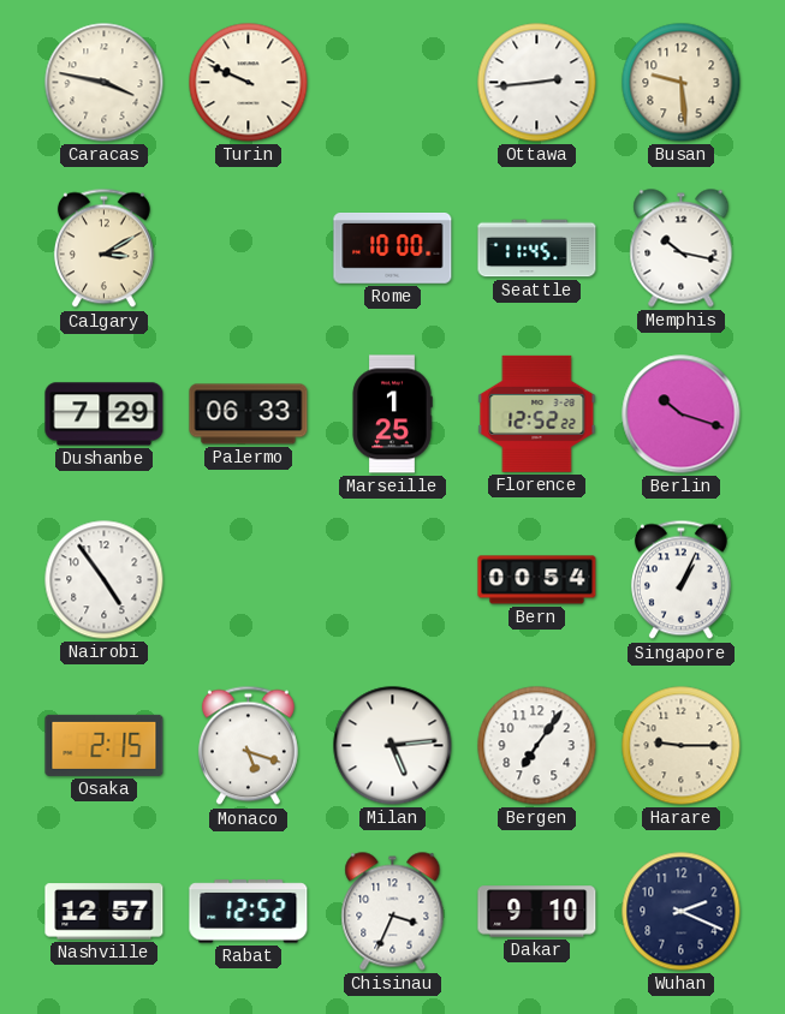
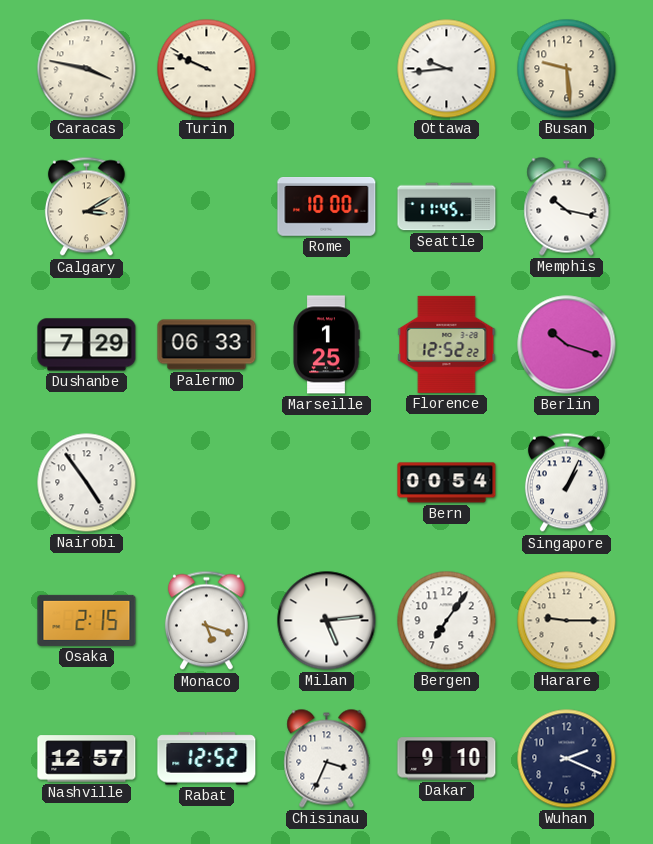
Ottawa: 2:44 -> 9:44 (447, 69)
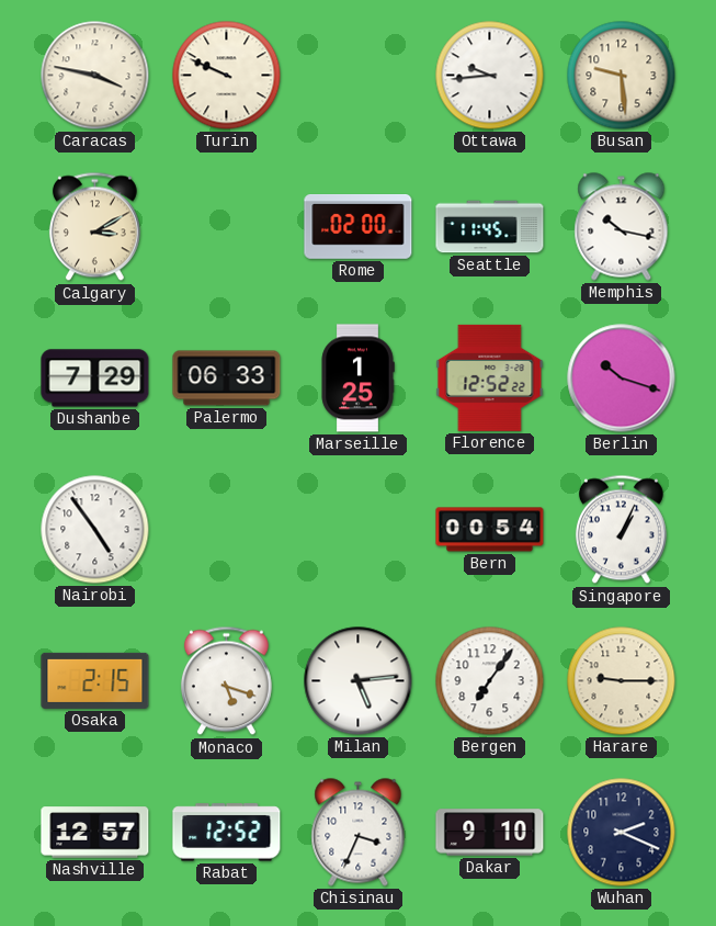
Rome: 10:00 -> 02:00 (359, 227)
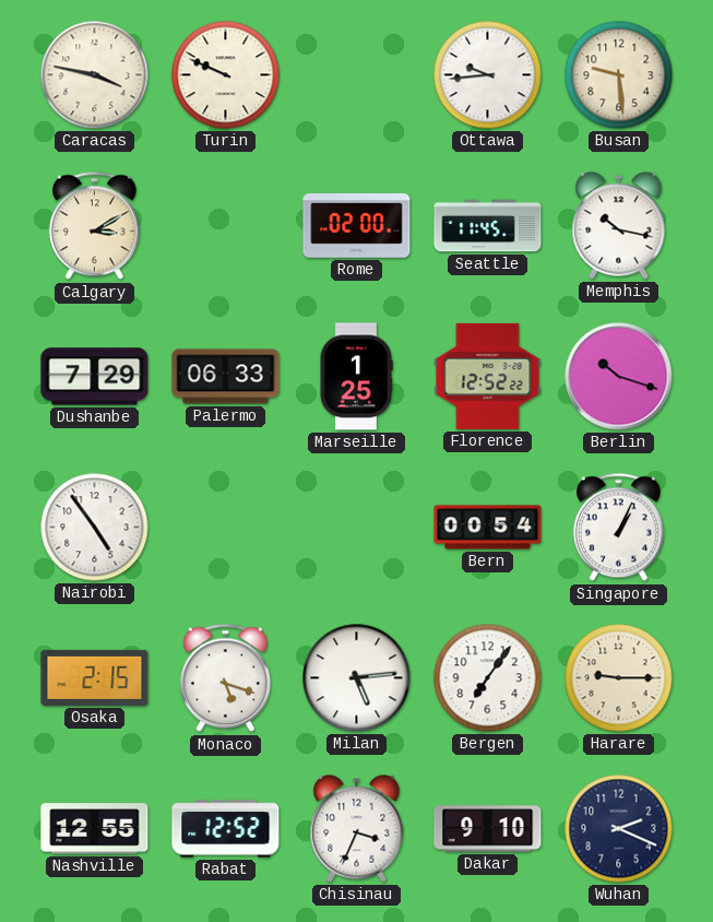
Nashville: 12:57 -> 12:55 (95, 829)
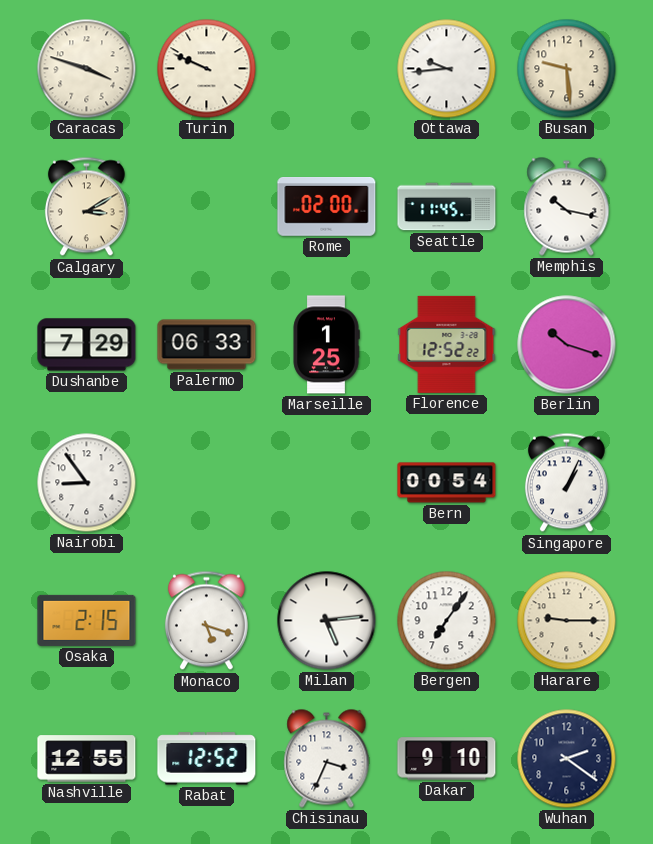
Caracas: 3:47 -> 3:48 (87, 69)
Nairobi: 4:54 -> 8:54 (87, 483)
Wuhan: 2:19 -> 2:21 (567, 759)
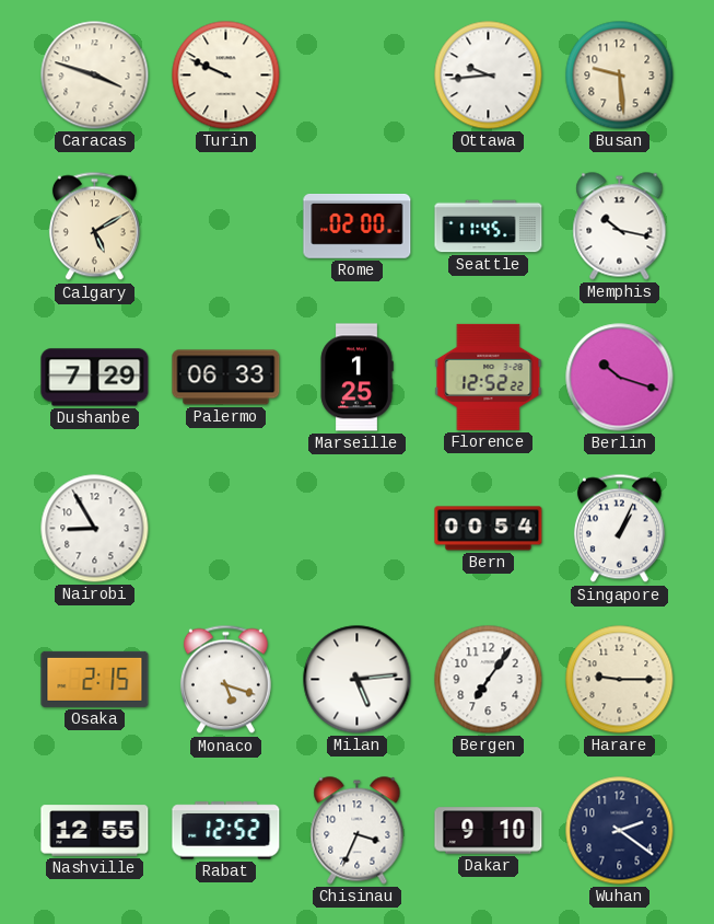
Calgary: 3:10 -> 5:10 (94, 227)
Nairobi: 8:54 -> 8:55 (95, 529)
